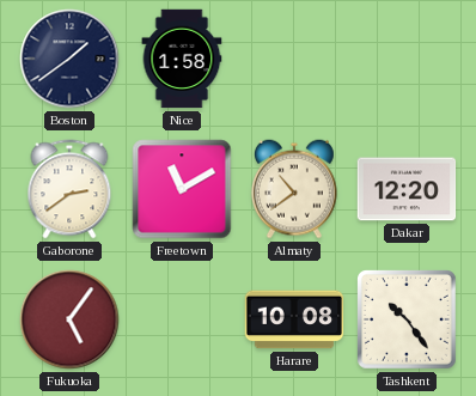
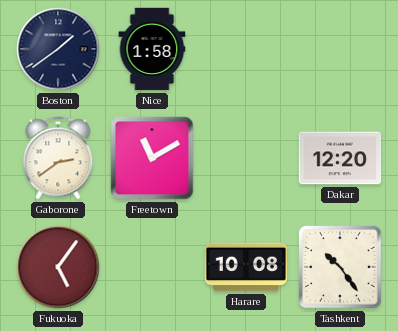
Almaty: 10:39 -> none (294, 189)
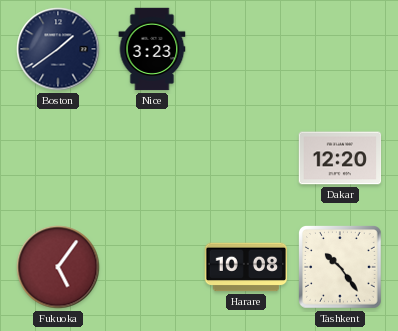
Nice: 1:58 -> 3:23 (152, 49)
Gaborone: 2:39 -> none (58, 158)
Freetown: 11:10 -> none (152, 158)
